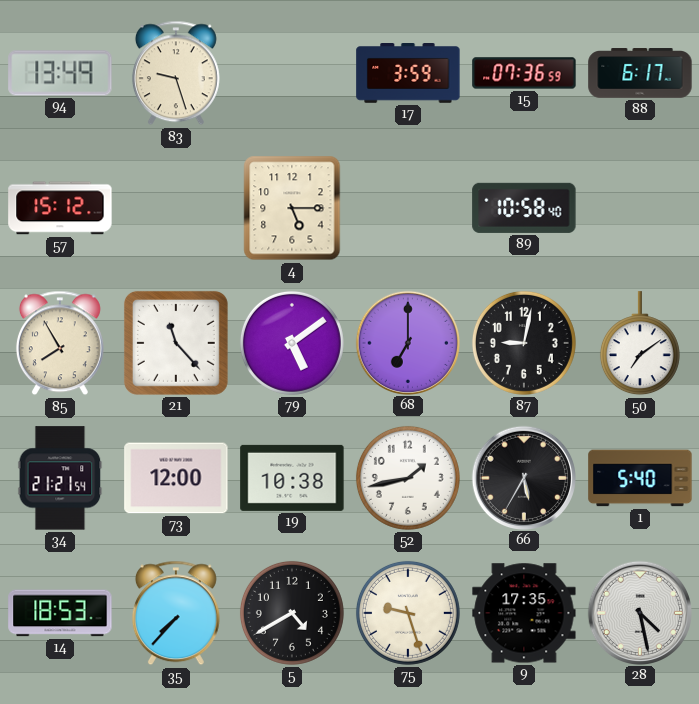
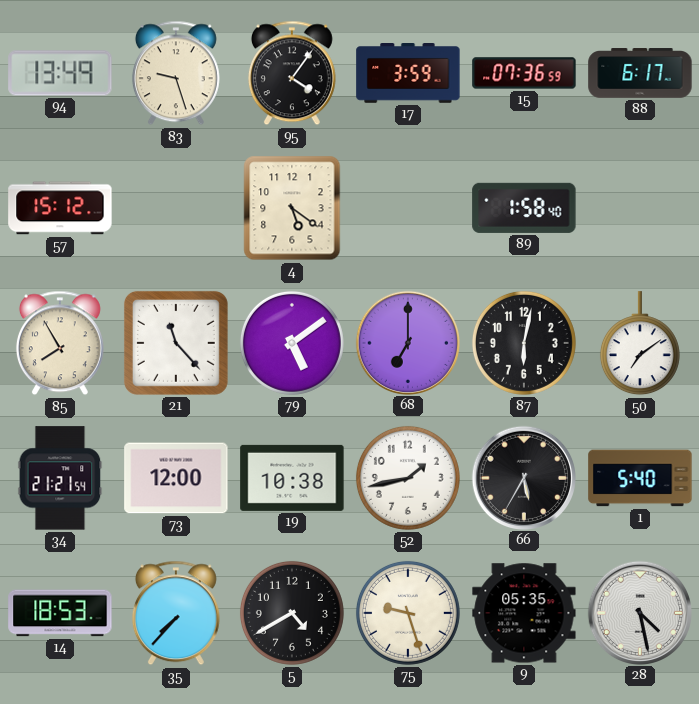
95: none -> 4:06 (292, 73)
4: 5:15 -> 5:21 (292, 208)
89: 10:58 -> 1:58 (524, 208)
87: 9:02 -> 6:02 (524, 343)
9: 17:35 -> 05:35 (524, 613)
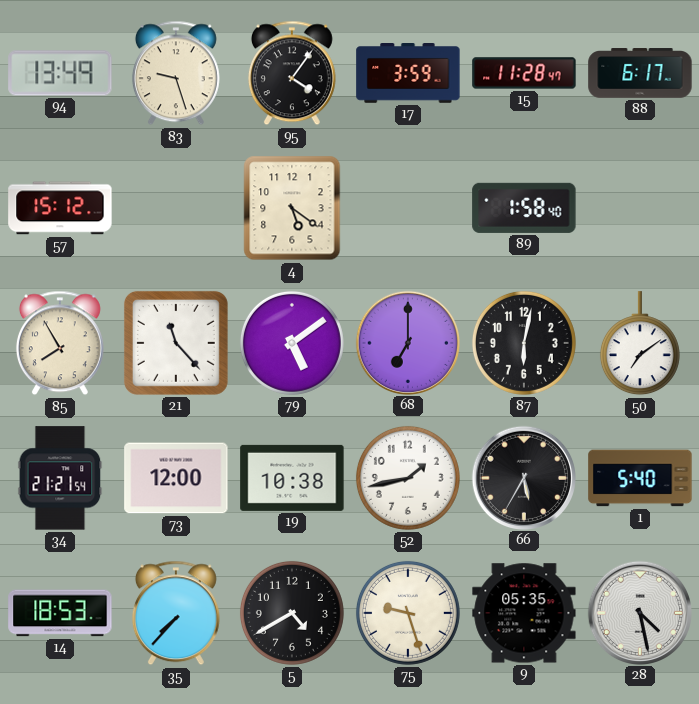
15: 07:36 -> 11:28 (524, 73)
